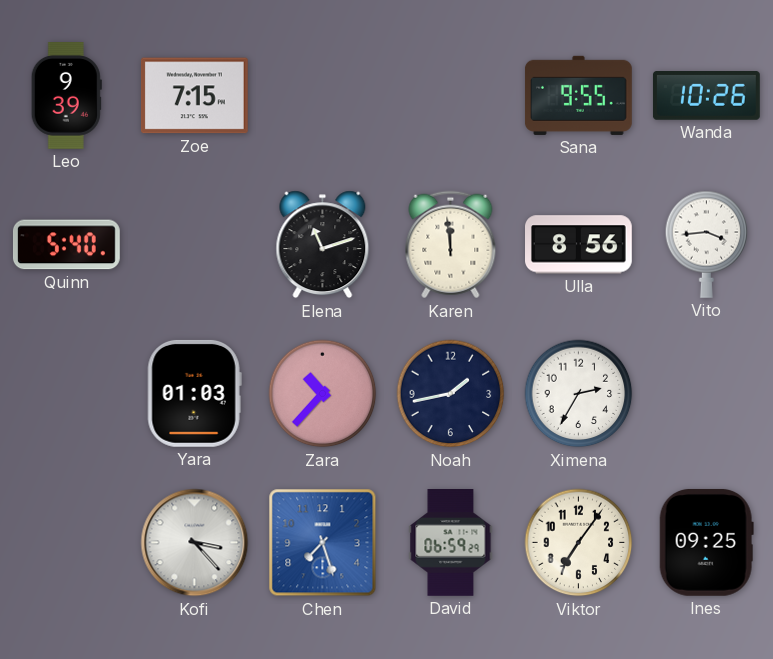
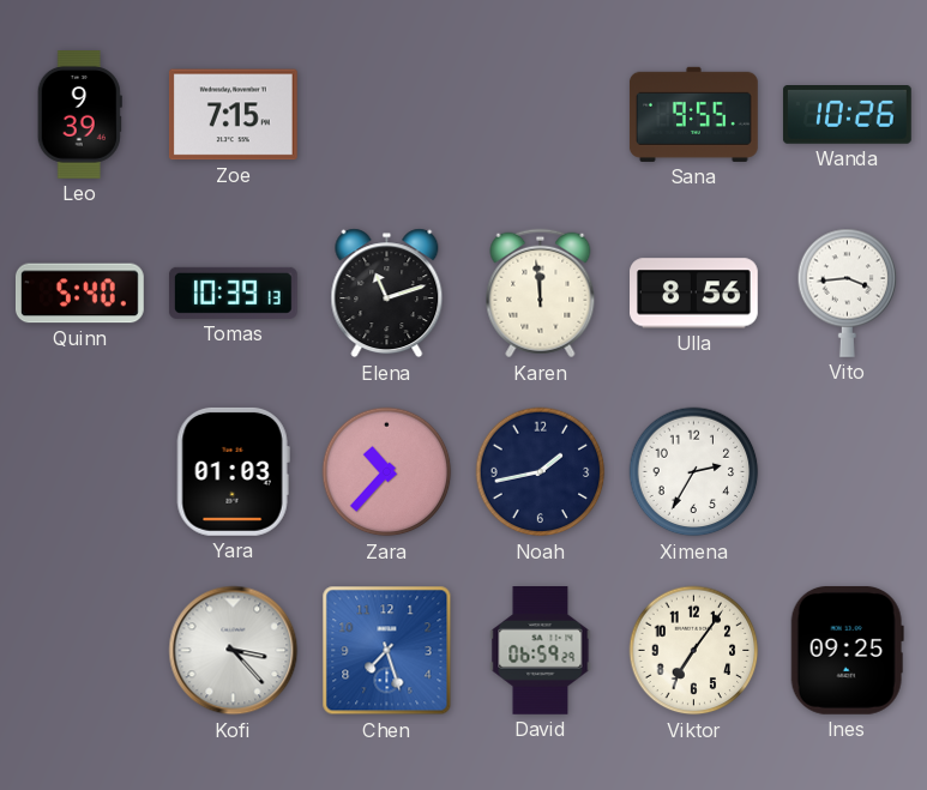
Tomas: none -> 10:39 (233, 293)
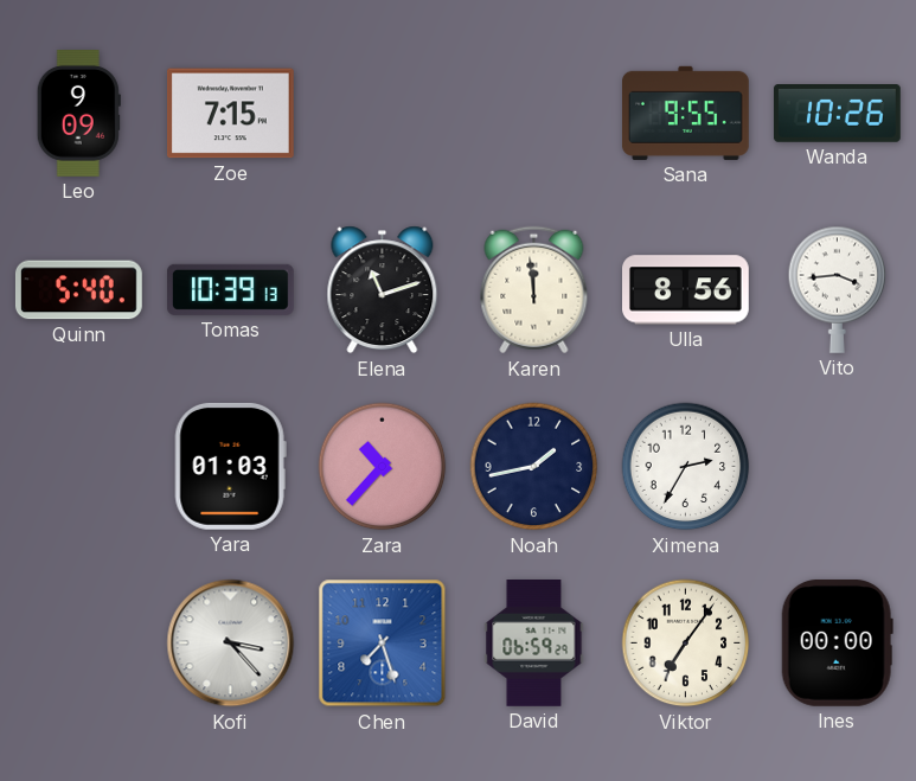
Leo: 9:39 -> 9:09 (78, 114)
Ines: 09:25 -> 00:00 (837, 642)
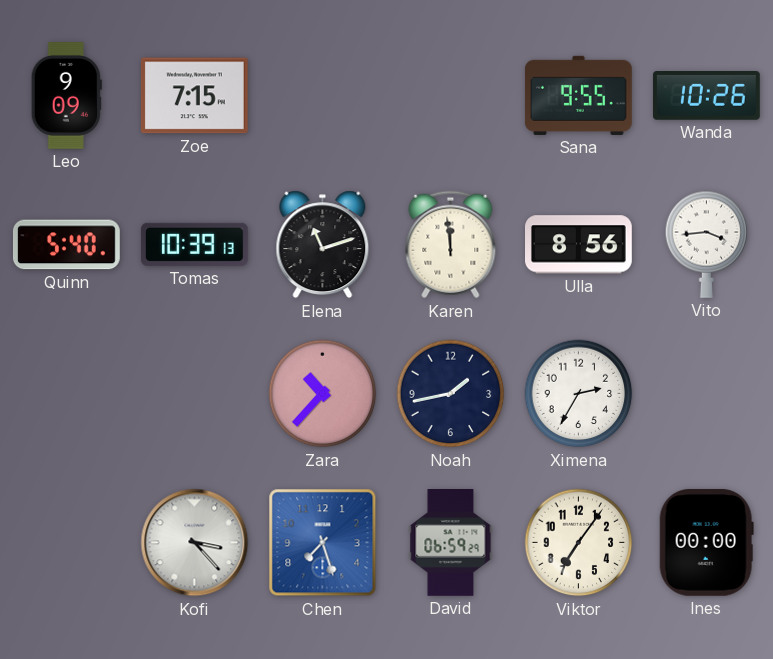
Yara: 01:03 -> none (230, 466)
